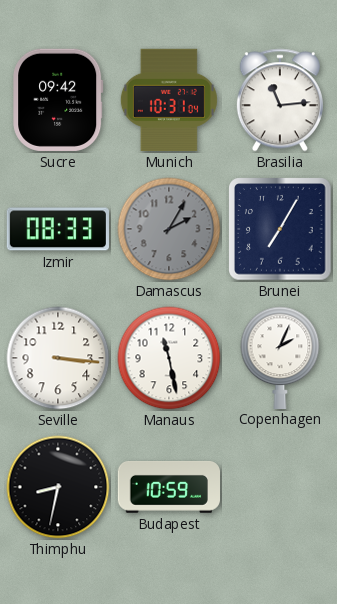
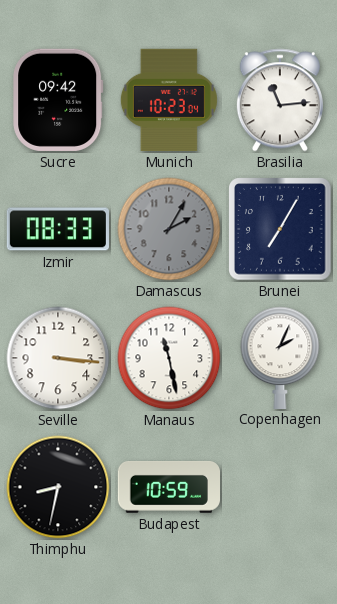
Munich: 10:31 -> 10:23 (169, 100)
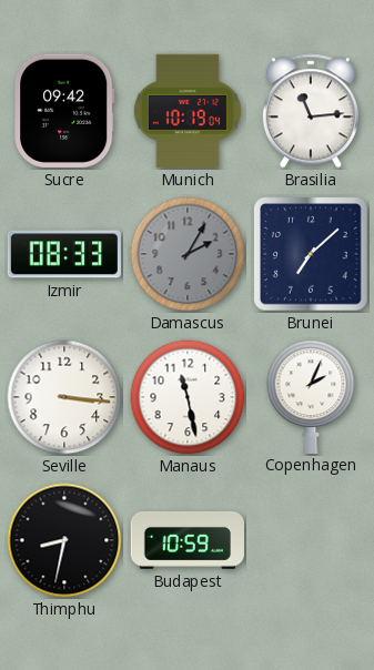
Munich: 10:23 -> 10:19 (188, 111)
Brunei: 7:05 -> 7:08 (311, 254)
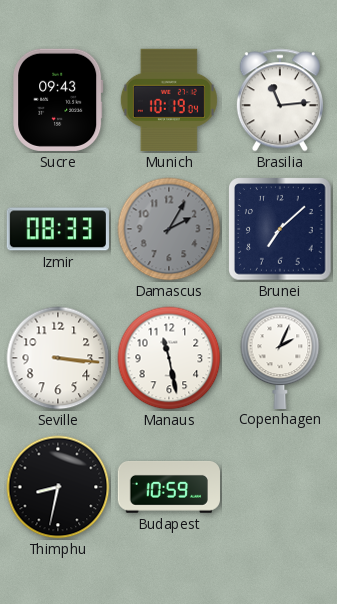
Sucre: 09:42 -> 09:43 (58, 100)
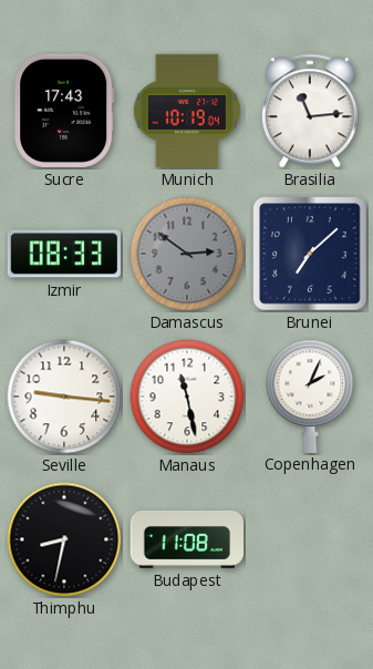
Sucre: 09:43 -> 17:43 (64, 111)
Damascus: 2:05 -> 2:51 (187, 254)
Seville: 3:16 -> 9:16 (64, 397)
Budapest: 10:59 -> 11:08 (186, 541)
